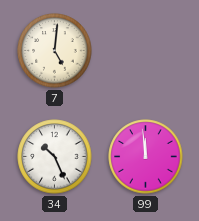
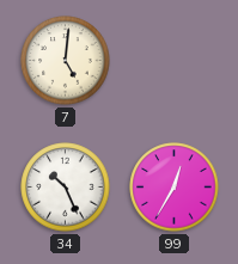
99: 11:59 -> 12:35 (175, 188)
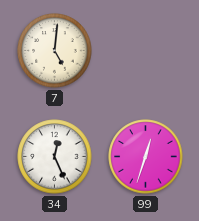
34: 10:26 -> 12:26 (55, 157)
99: 12:35 -> 12:33 (146, 157)
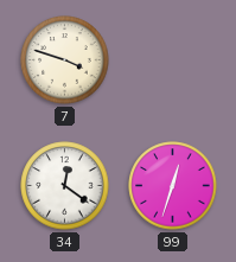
7: 5:01 -> 3:48 (65, 60)
34: 12:26 -> 12:21 (65, 186)
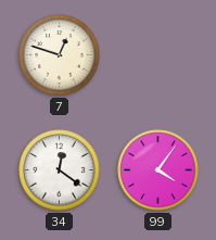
7: 3:48 -> 12:48 (60, 55)
99: 12:33 -> 4:06 (158, 170)
